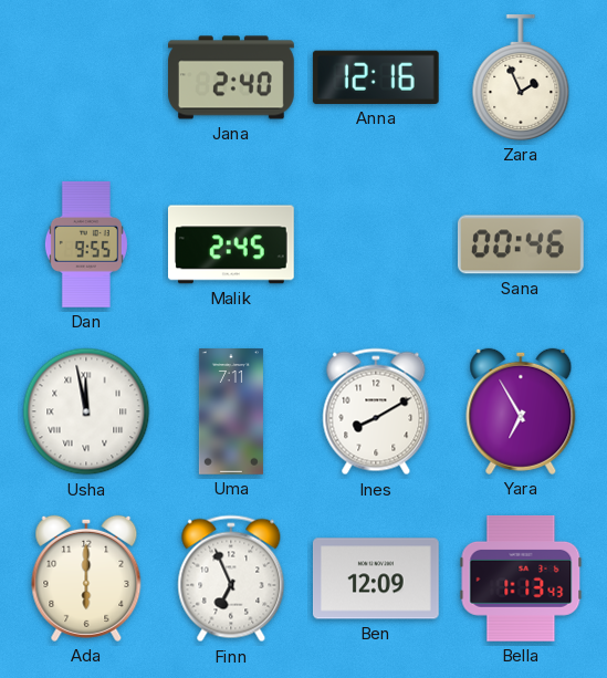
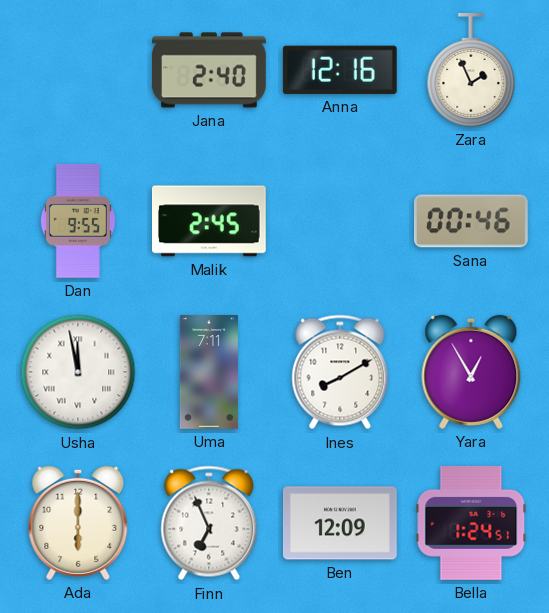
Yara: 6:55 -> 12:55 (471, 372)
Bella: 1:13 -> 1:24 (471, 523)
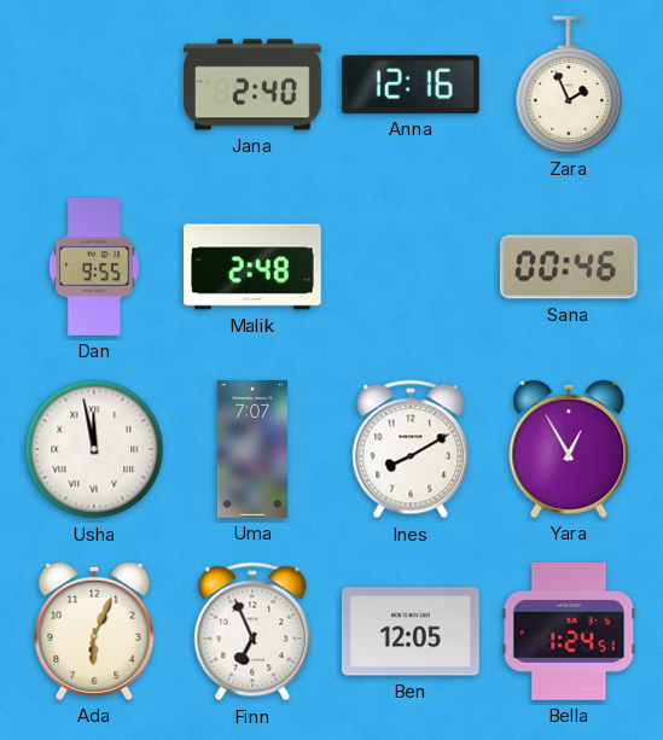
Malik: 2:45 -> 2:48 (252, 267)
Uma: 7:11 -> 7:07 (252, 450)
Ada: 6:00 -> 6:04 (94, 631)
Ben: 12:09 -> 12:05 (411, 631)
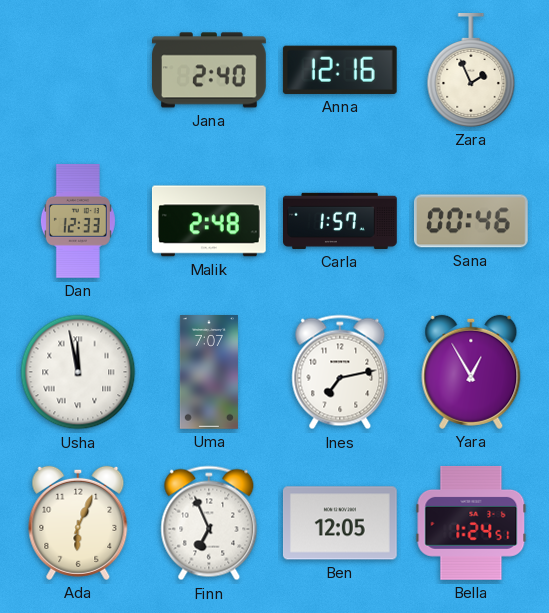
Dan: 9:55 -> 12:33 (78, 221)
Carla: none -> 1:57 (341, 221)
Ines: 8:10 -> 7:13 (340, 372)
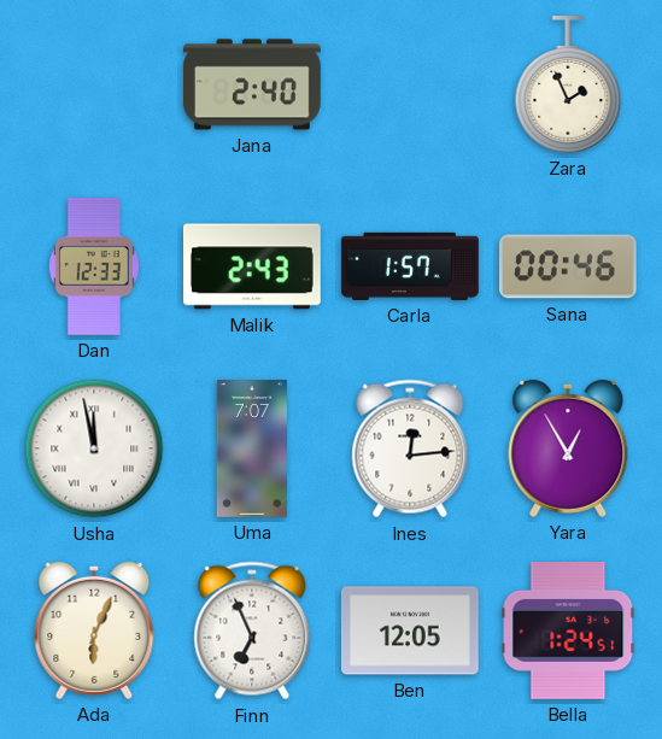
Anna: 12:16 -> none (340, 70)
Malik: 2:48 -> 2:43 (252, 266)
Ines: 7:13 -> 12:14 (410, 448)
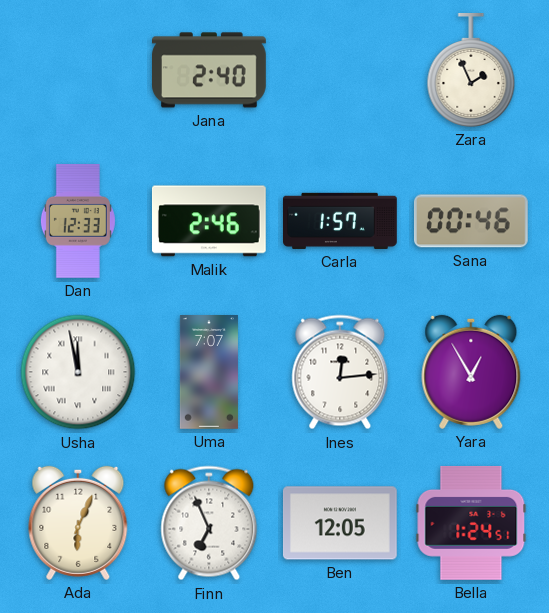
Malik: 2:43 -> 2:46 (209, 221)
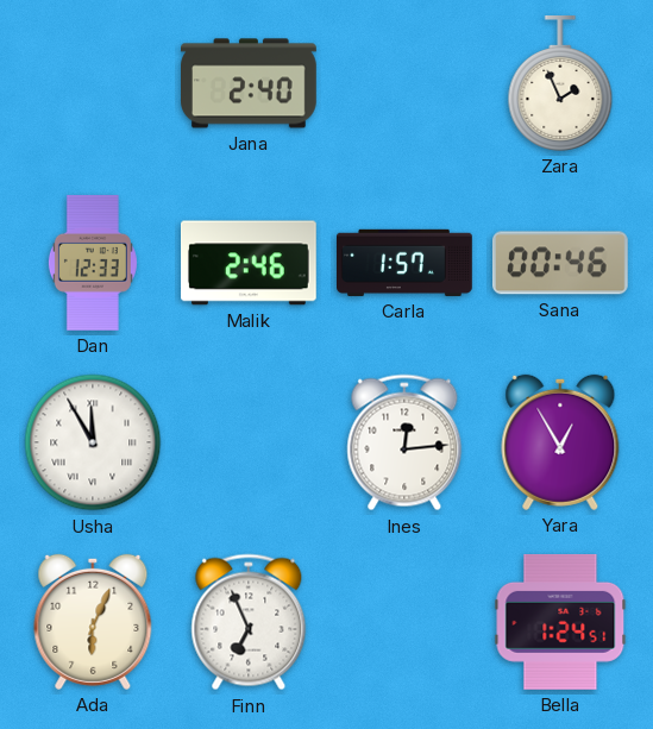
Usha: 11:58 -> 11:55 (93, 442)
Uma: 7:07 -> none (209, 373)
Ben: 12:05 -> none (340, 523)
